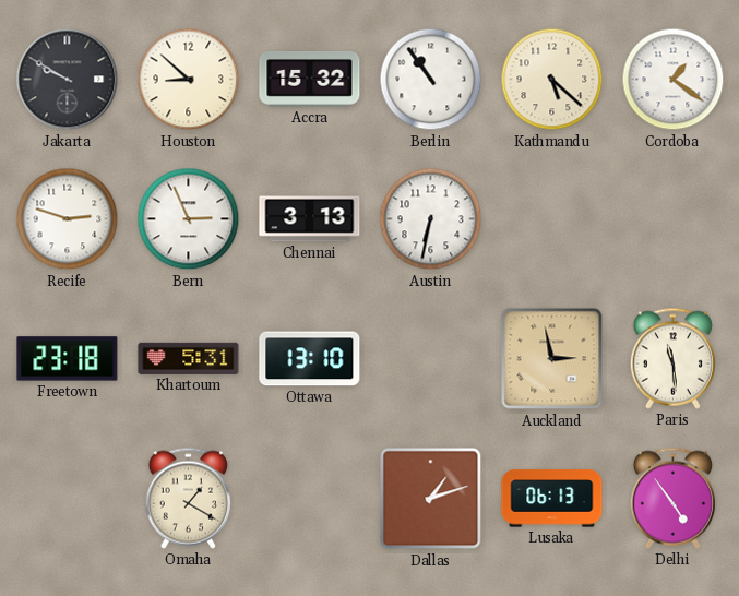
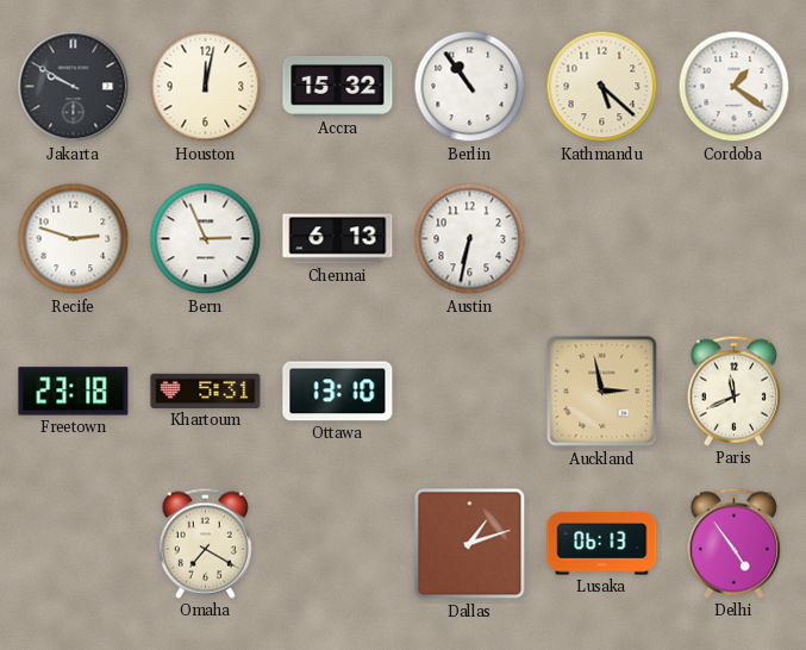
Houston: 8:52 -> 12:02 (206, 87)
Chennai: 3:13 -> 6:13 (338, 239)
Paris: 11:29 -> 11:41 (733, 390)
Omaha: 1:20 -> 7:20 (205, 543)
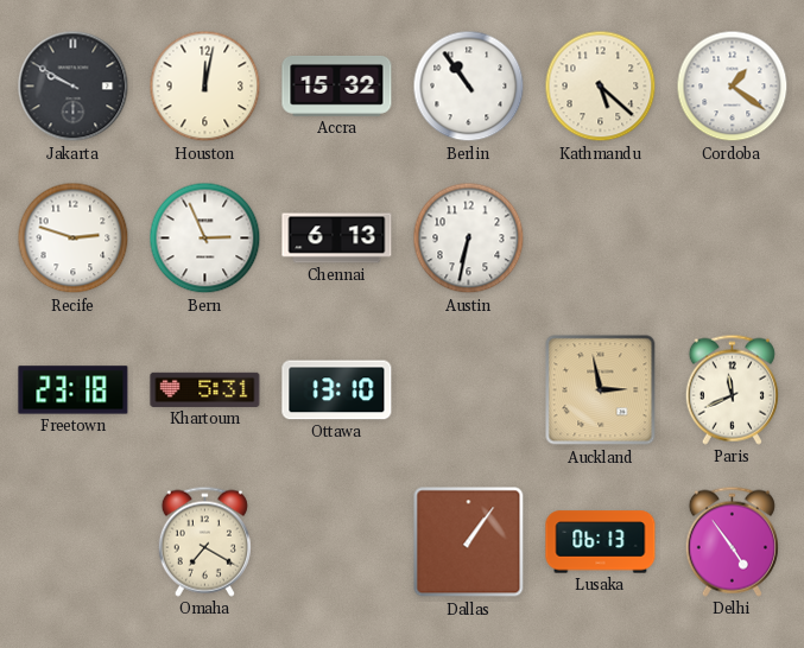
Dallas: 1:12 -> 1:06 (469, 542)
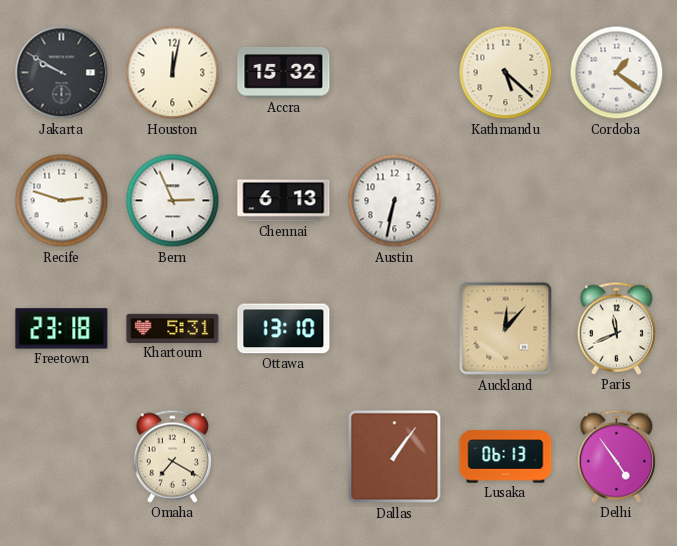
Berlin: 10:54 -> none (469, 87)
Auckland: 2:58 -> 12:07 (506, 329)
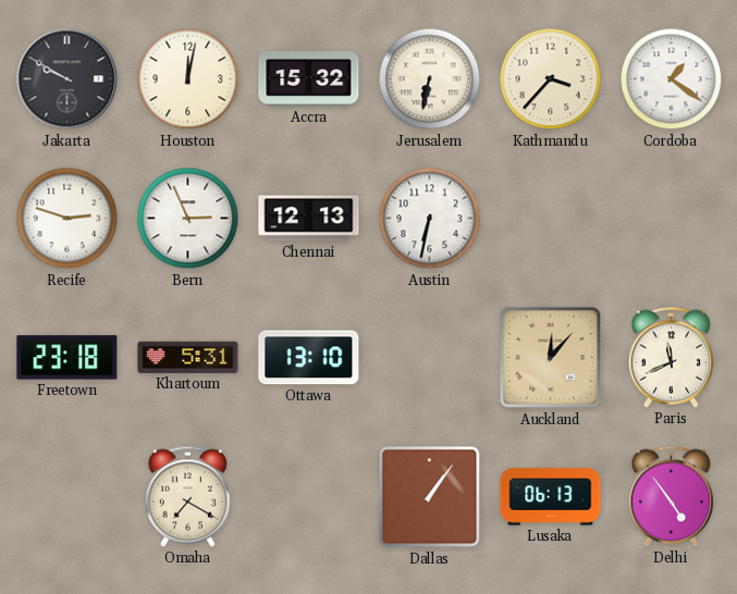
Jerusalem: none -> 6:32 (430, 79)
Kathmandu: 5:22 -> 3:37 (551, 79)
Chennai: 6:13 -> 12:13 (309, 219)
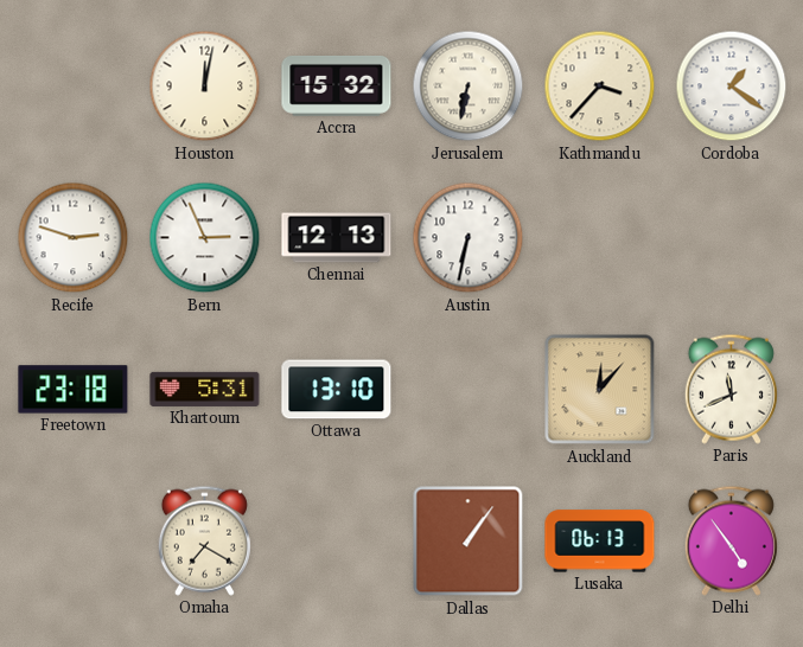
Jakarta: 9:50 -> none (67, 79)
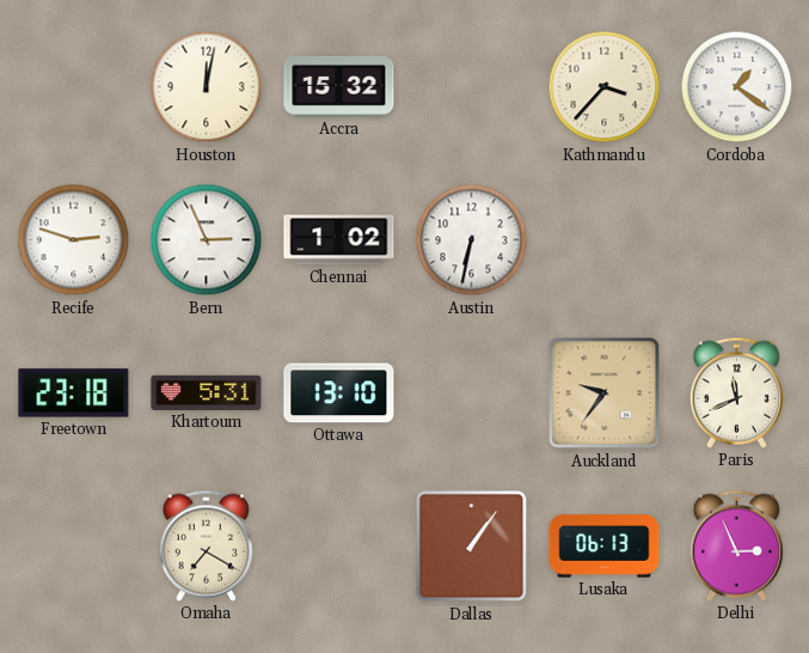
Jerusalem: 6:32 -> none (469, 87)
Chennai: 12:13 -> 1:02 (339, 240)
Auckland: 12:07 -> 9:36 (605, 393)
Delhi: 4:54 -> 2:56 (736, 545)
